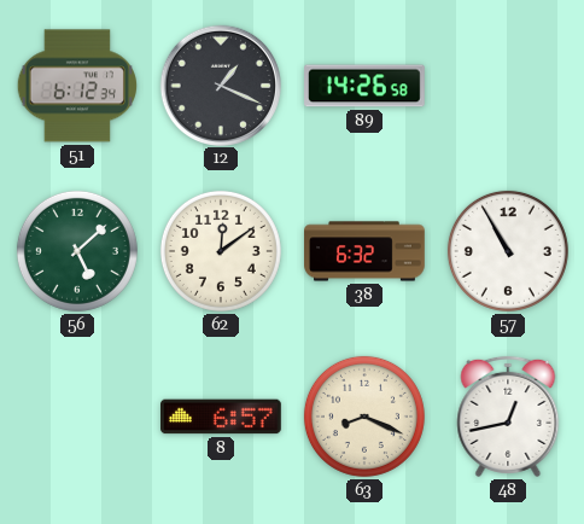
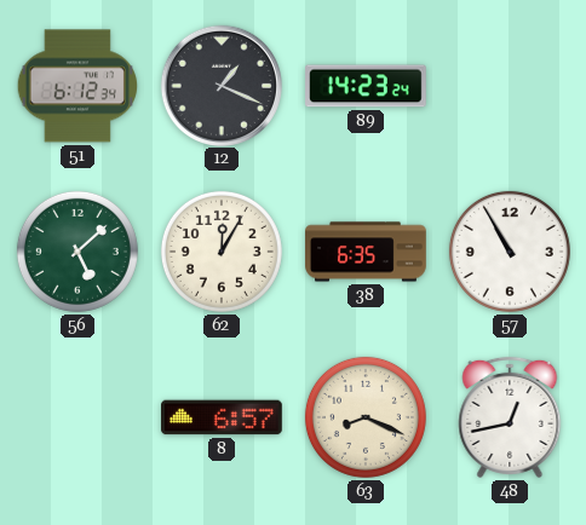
89: 14:26 -> 14:23 (366, 86)
62: 12:09 -> 12:05 (222, 252)
38: 6:32 -> 6:35 (366, 252)
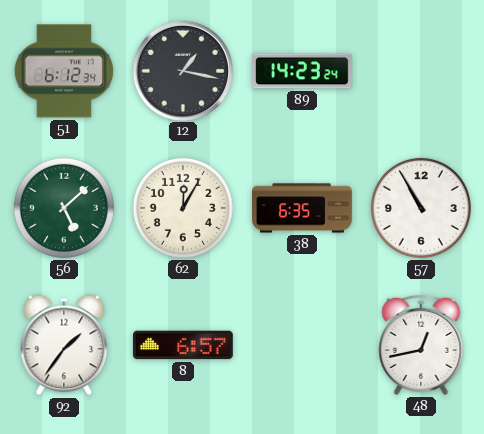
12: 1:19 -> 1:17 (182, 70)
92: none -> 1:36 (64, 345)
63: 8:19 -> none (366, 417)
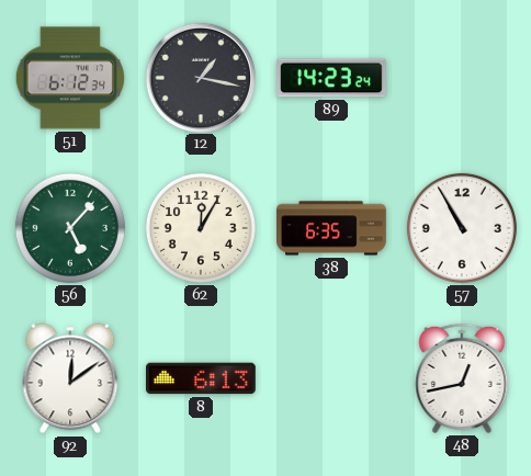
56: 5:08 -> 5:07 (70, 228)
92: 1:36 -> 12:09 (70, 378)
8: 6:57 -> 6:13 (202, 378)
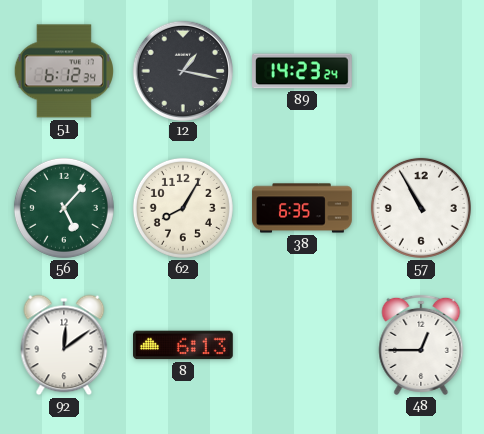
62: 12:05 -> 8:05 (183, 208)
48: 12:43 -> 12:45 (421, 345)
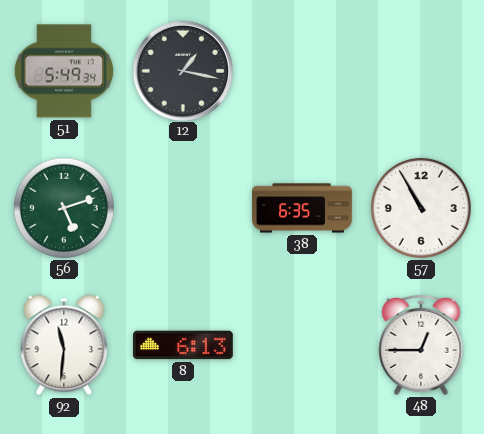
51: 6:12 -> 5:49 (64, 71)
89: 14:23 -> none (302, 71)
56: 5:07 -> 5:12 (64, 208)
62: 8:05 -> none (183, 208)
92: 12:09 -> 11:31 (64, 345)
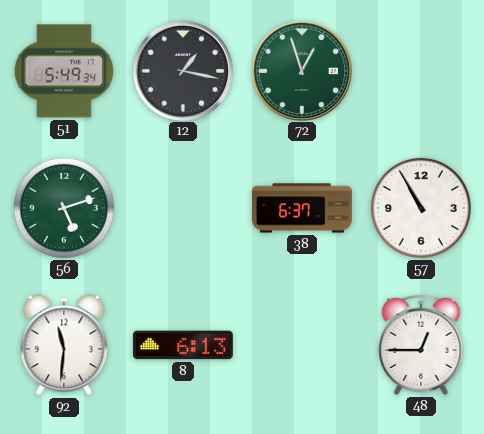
72: none -> 12:57 (301, 70)
38: 6:35 -> 6:37 (302, 208)
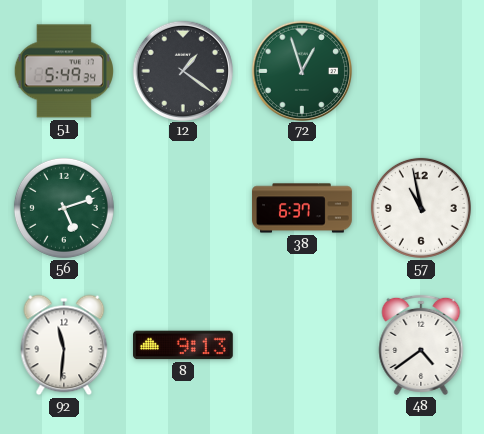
12: 1:17 -> 1:21 (182, 70)
57: 10:55 -> 10:58 (421, 208)
8: 6:13 -> 9:13 (184, 345)
48: 12:45 -> 4:39 (421, 345)
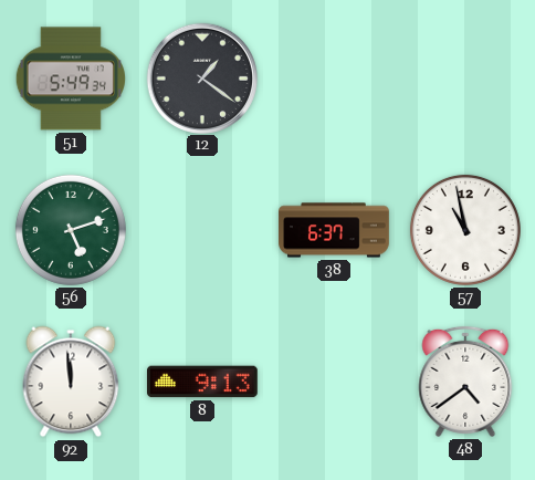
72: 12:57 -> none (301, 70)
92: 11:31 -> 11:59 (71, 382)
